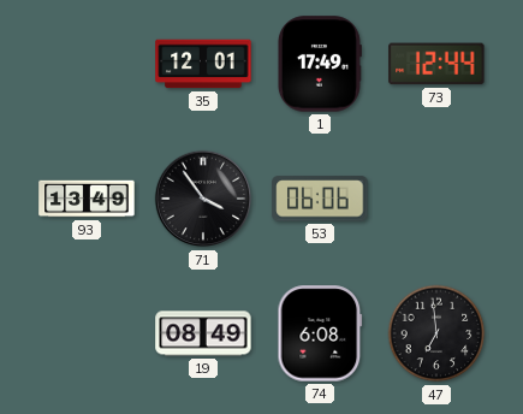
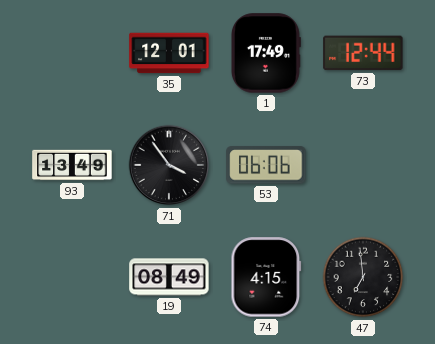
74: 6:08 -> 4:15 (266, 277)
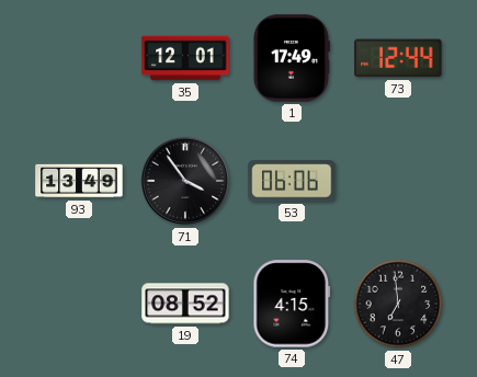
19: 08:49 -> 08:52 (185, 304)
